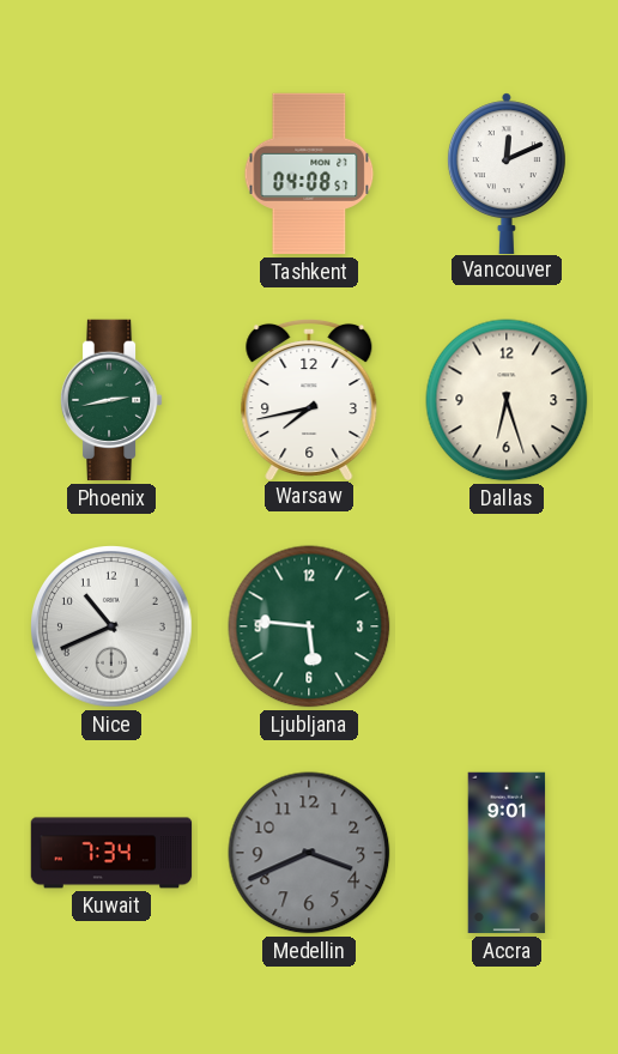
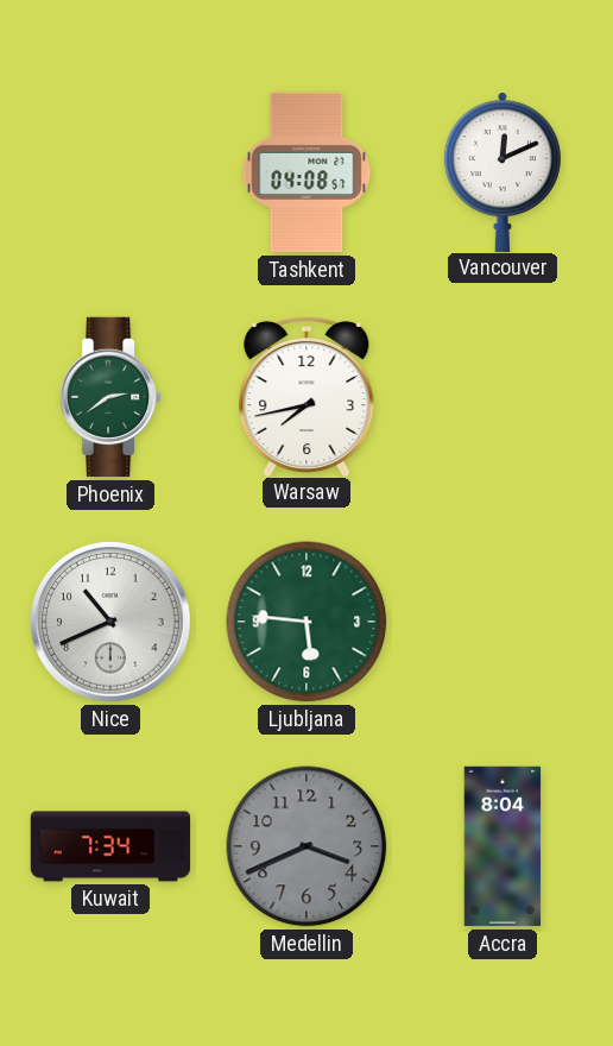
Phoenix: 2:43 -> 2:39 (110, 397)
Dallas: 6:27 -> none (507, 400)
Accra: 9:01 -> 8:04 (503, 846)
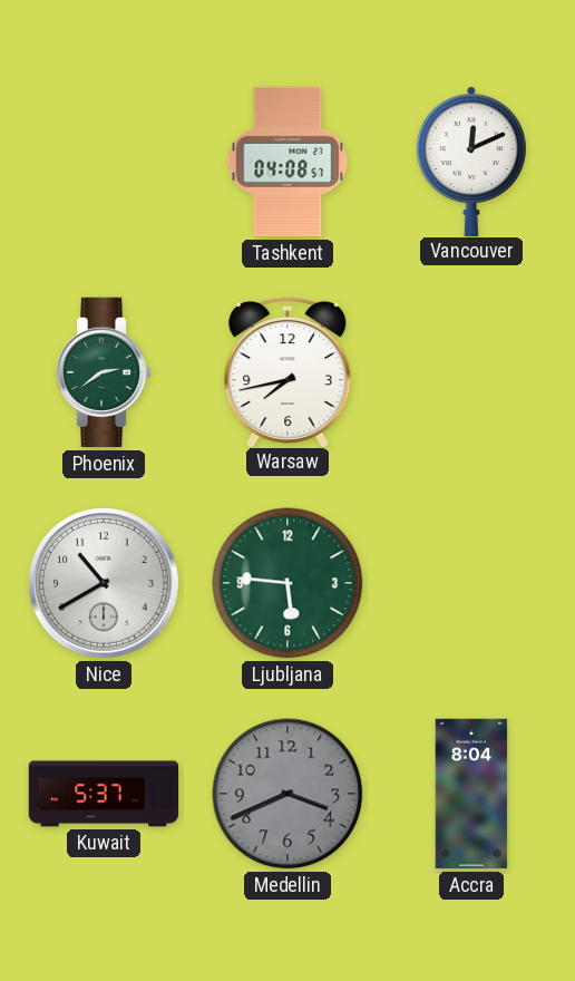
Nice: 10:41 -> 10:40 (105, 584)
Kuwait: 7:34 -> 5:37 (104, 794)
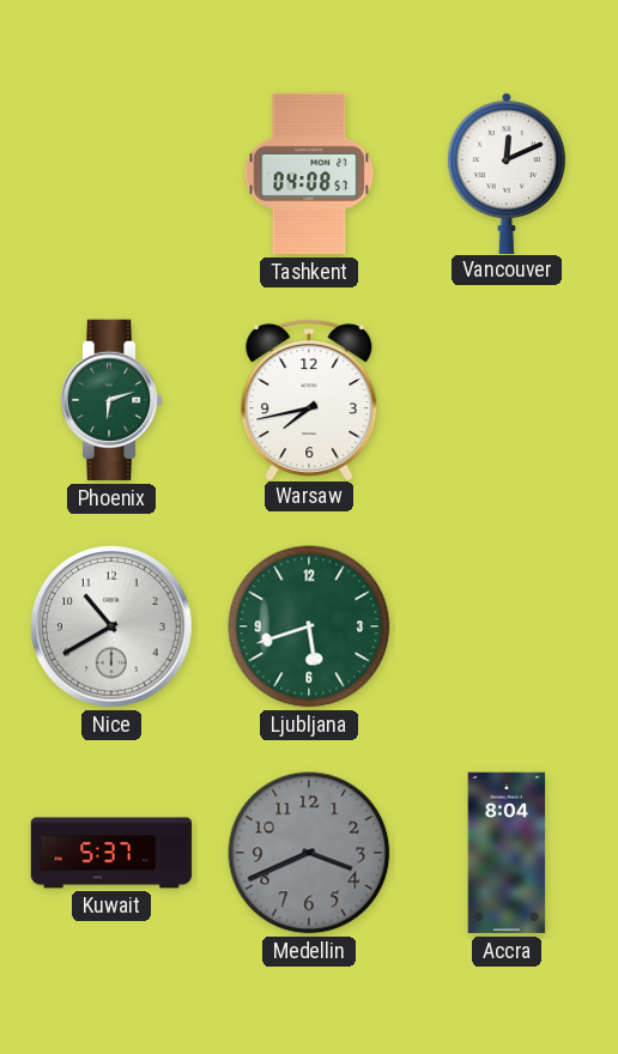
Phoenix: 2:39 -> 6:12 (111, 400)
Ljubljana: 5:46 -> 5:42 (309, 626)
